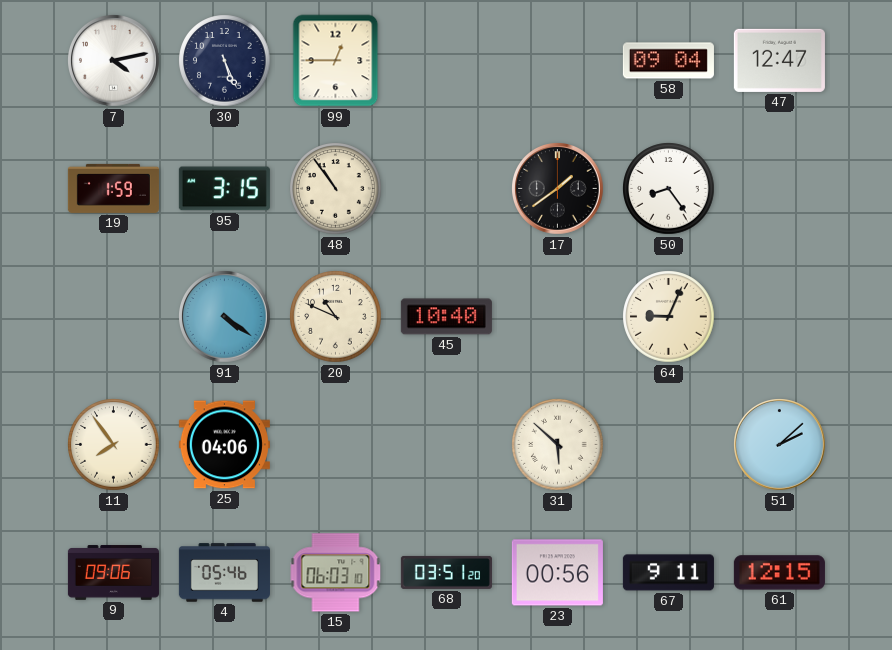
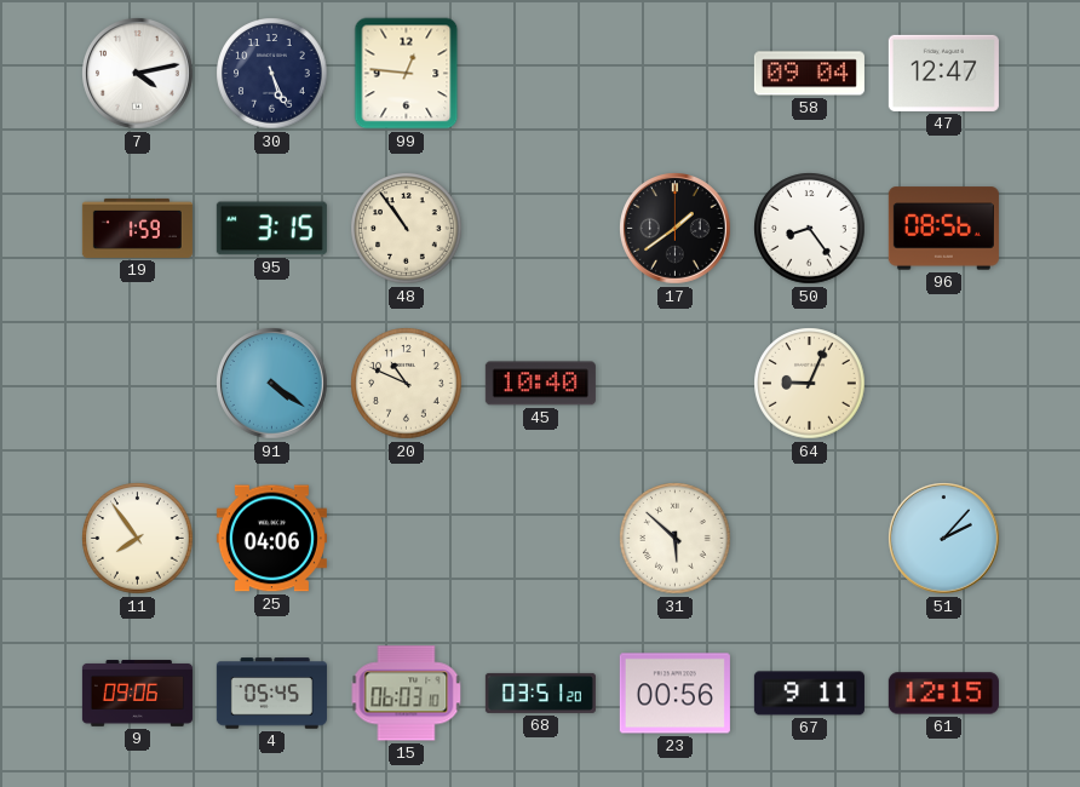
99: 12:45 -> 12:46 (407, 74)
96: none -> 08:56 (943, 229)
51: 2:08 -> 2:07 (944, 539)
4: 05:46 -> 05:45 (271, 694)
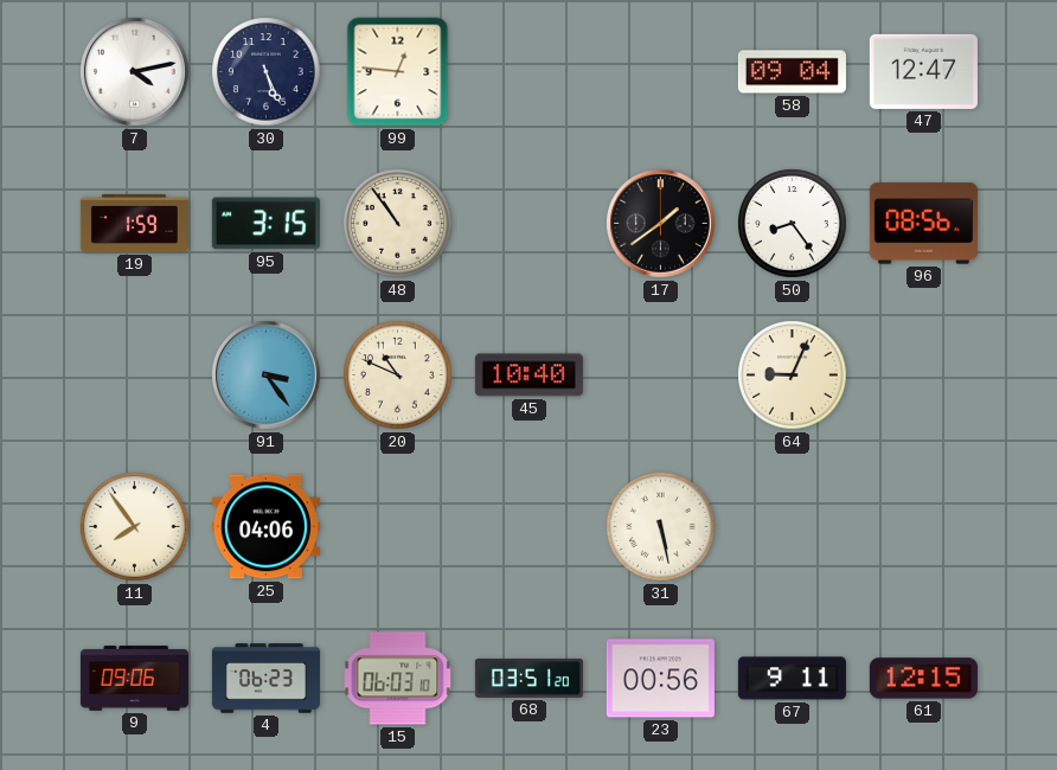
91: 4:21 -> 3:24 (267, 376)
31: 5:52 -> 5:28 (661, 527)
51: 2:07 -> none (944, 539)
4: 05:45 -> 06:23 (265, 679)
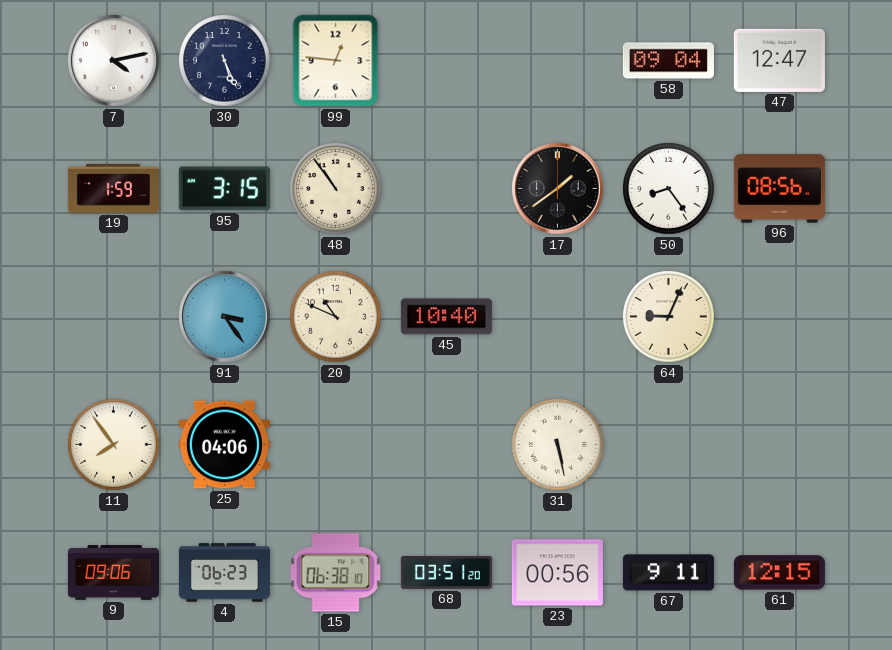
15: 06:03 -> 06:38 (336, 573)
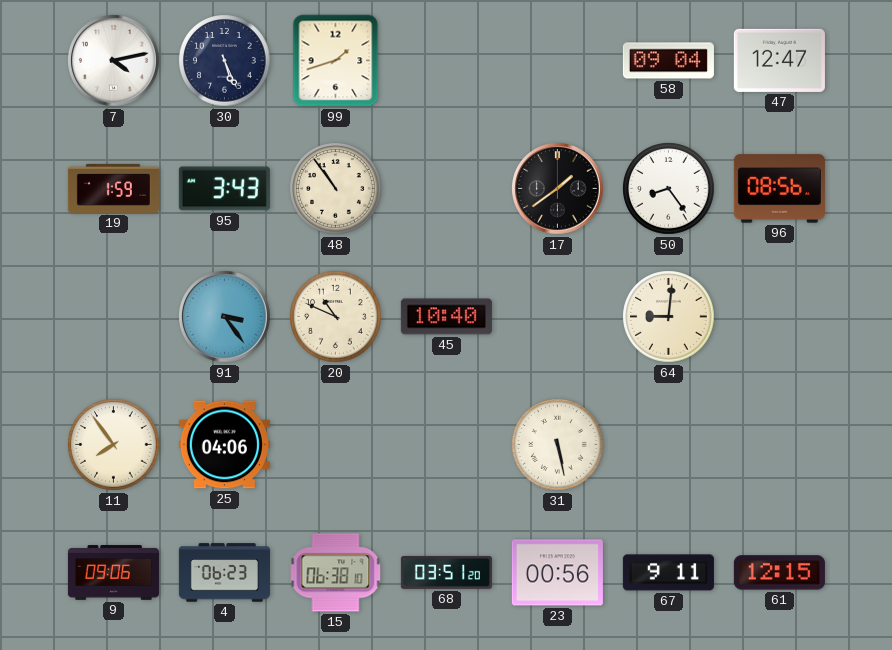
99: 12:46 -> 1:42 (336, 61)
95: 3:15 -> 3:43 (224, 189)
64: 9:04 -> 9:01 (669, 317)
